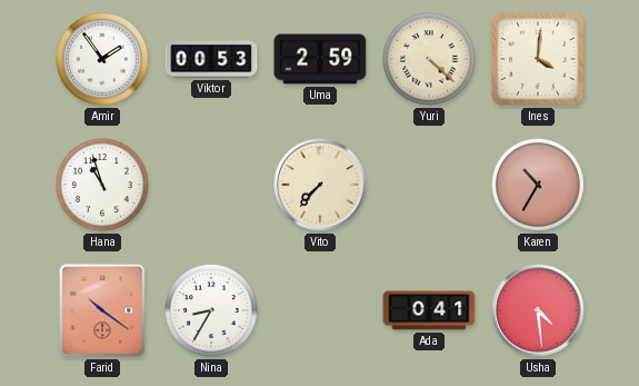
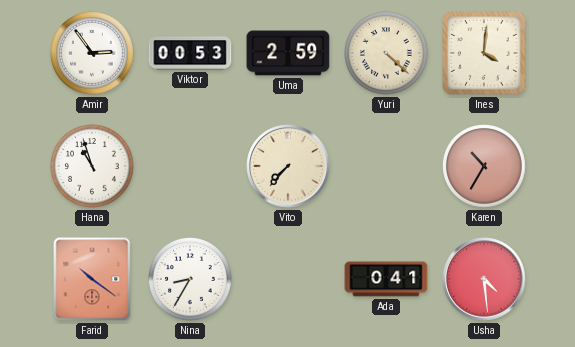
Amir: 1:54 -> 2:54 (93, 54)
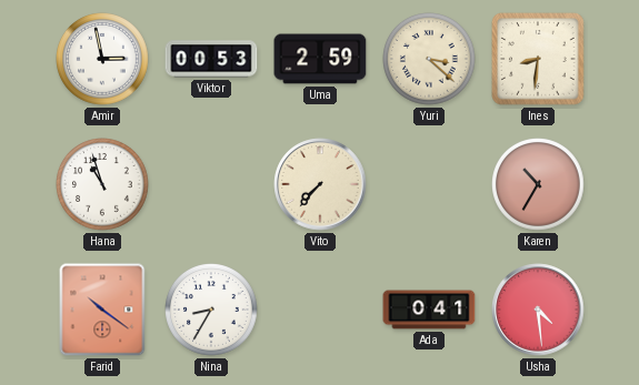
Amir: 2:54 -> 2:58 (103, 60)
Yuri: 4:22 -> 3:22 (430, 60)
Ines: 4:01 -> 8:31 (538, 59)
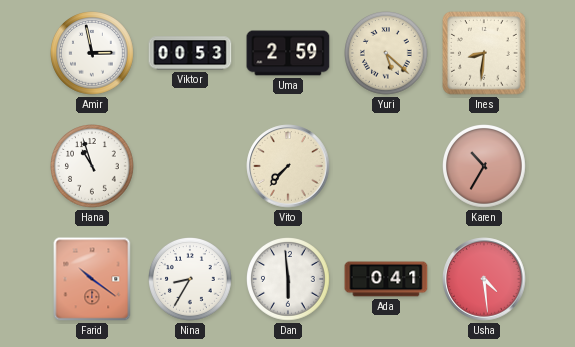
Yuri: 3:22 -> 5:22 (387, 54)
Dan: none -> 5:59 (289, 280)
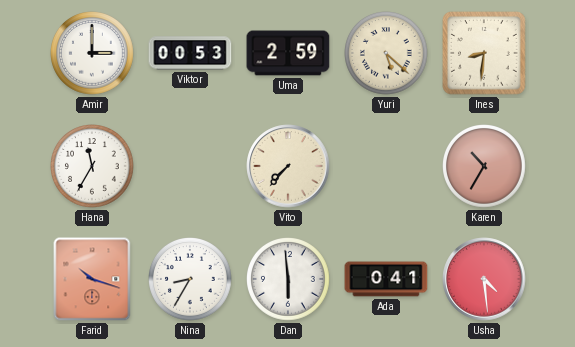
Amir: 2:58 -> 3:00 (93, 54)
Hana: 10:57 -> 11:35 (93, 167)
Farid: 10:21 -> 10:18 (92, 279)
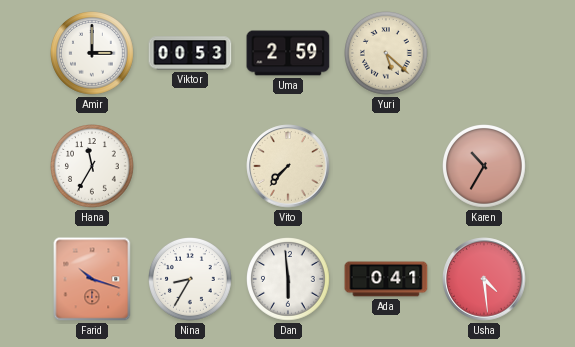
Ines: 8:31 -> none (484, 53)
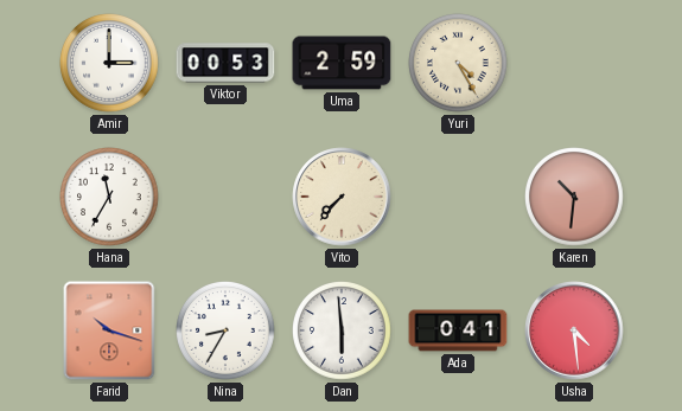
Yuri: 5:22 -> 4:25 (459, 64)
Karen: 10:35 -> 10:31 (575, 198)
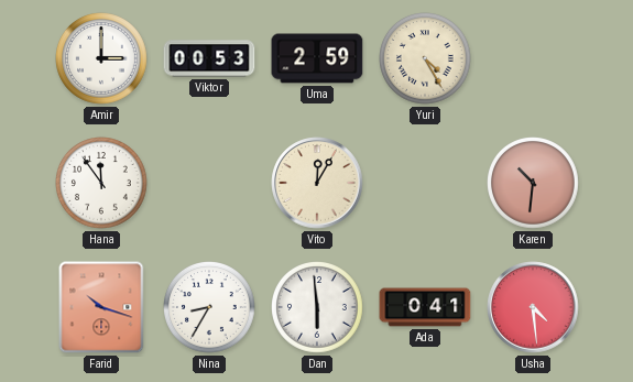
Hana: 11:35 -> 11:54 (102, 184)
Vito: 7:37 -> 12:05 (317, 183)
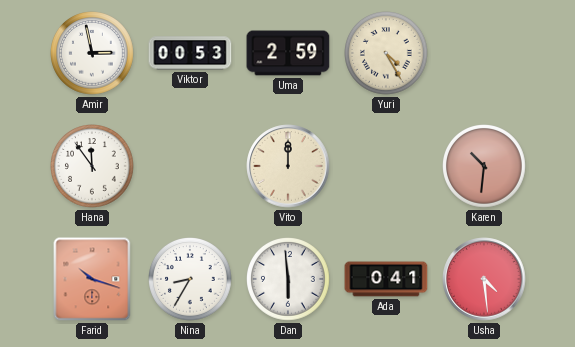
Amir: 3:00 -> 2:58 (93, 54)
Vito: 12:05 -> 12:00 (288, 166)
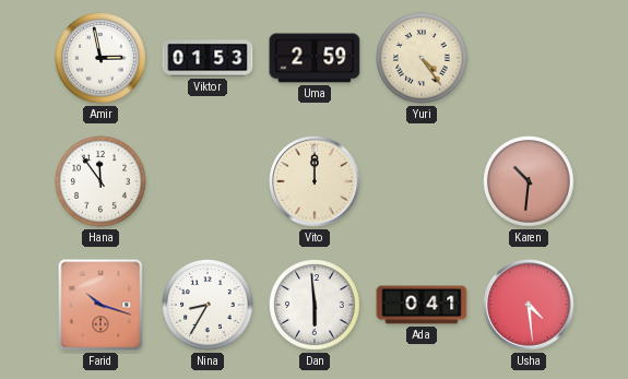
Viktor: 00:53 -> 01:53 (208, 58)
Yuri: 4:25 -> 4:24 (423, 59)
